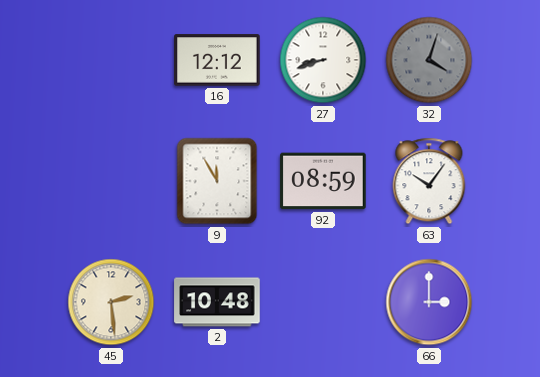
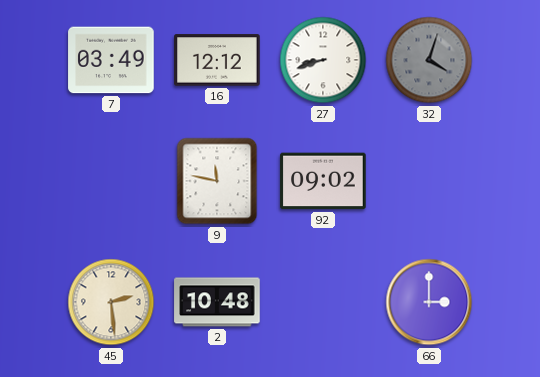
7: none -> 03:49 (111, 60)
9: 11:55 -> 11:47 (217, 181)
92: 08:59 -> 09:02 (323, 181)
63: 10:06 -> none (429, 181)
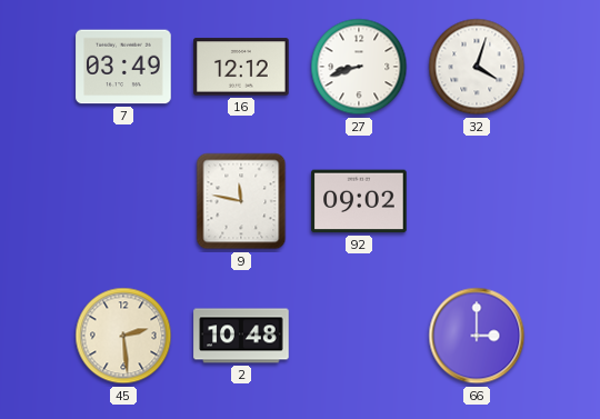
32 dial: grey -> white (477, 67)
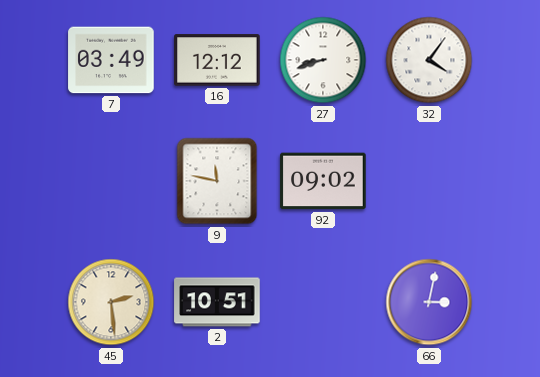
32: 4:03 -> 4:06 (429, 60)
2: 10:48 -> 10:51 (217, 302)
66: 3:00 -> 3:02 (429, 302)
